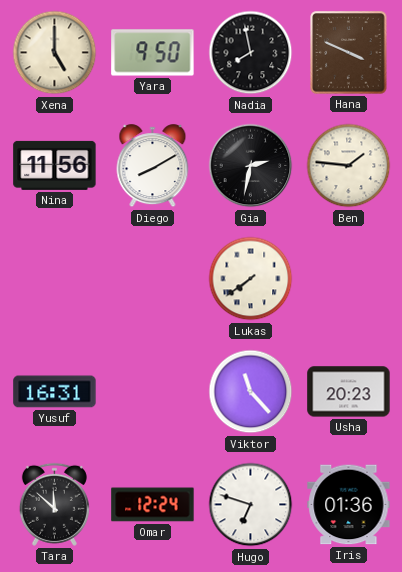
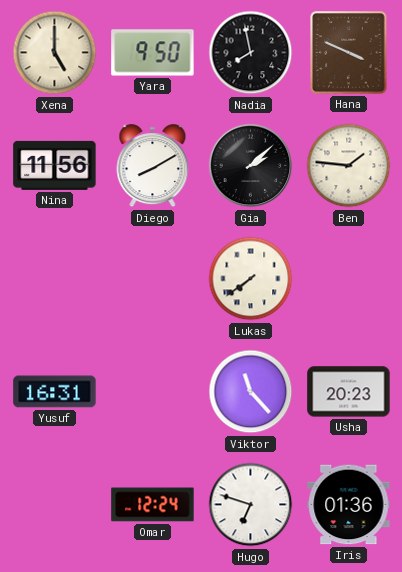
Gia: 2:32 -> 2:08 (251, 166)
Tara: 11:52 -> none (54, 504)
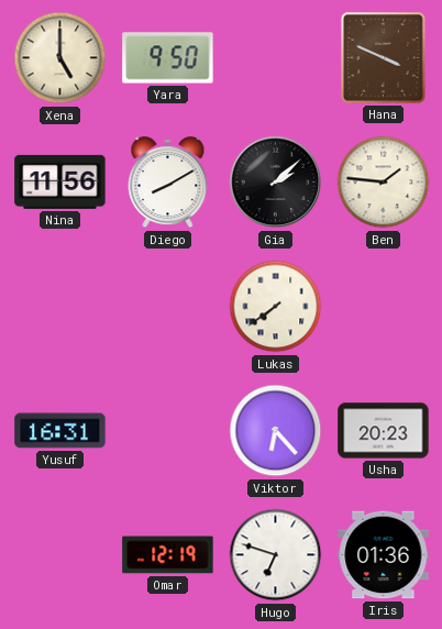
Nadia: 7:58 -> none (251, 53)
Viktor: 11:23 -> 6:23 (276, 431)
Omar: 12:24 -> 12:19 (168, 555)
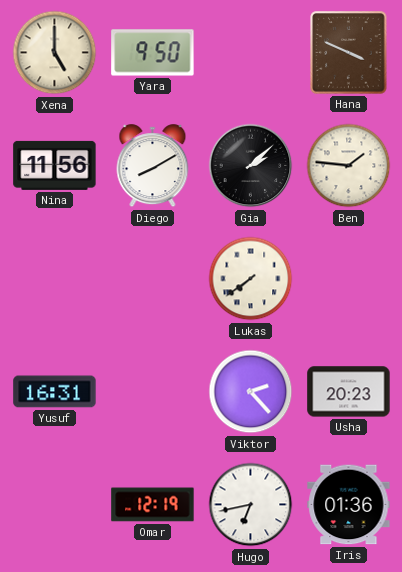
Viktor: 6:23 -> 2:23 (251, 392)
Hugo: 6:48 -> 6:43 (251, 505)
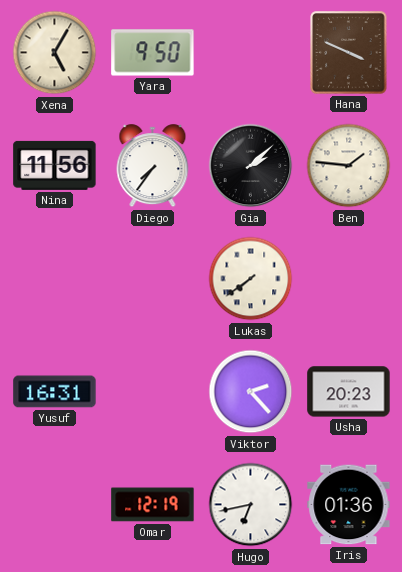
Xena: 5:00 -> 5:05 (55, 53)
Diego: 8:10 -> 7:36 (153, 166)
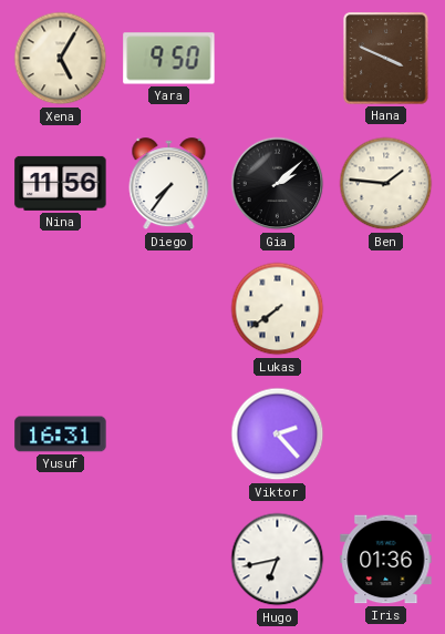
Usha: 20:23 -> none (349, 392)
Omar: 12:19 -> none (153, 505)
